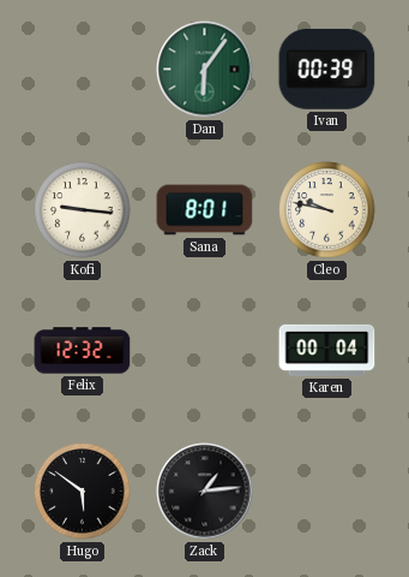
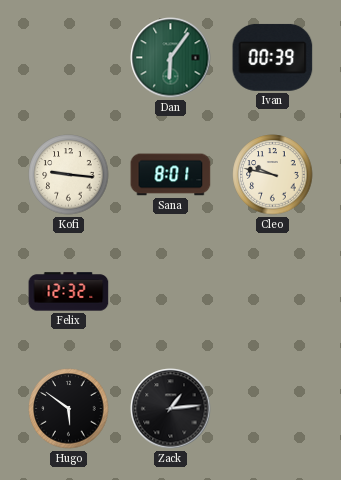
Karen: 00:04 -> none (327, 350)
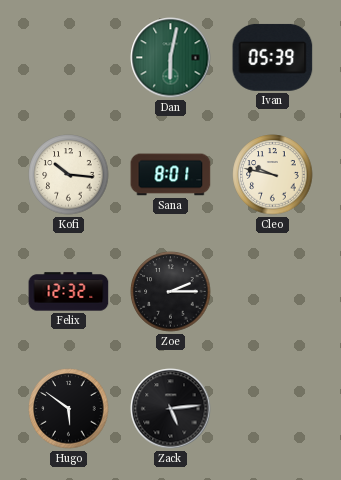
Dan: 6:06 -> 6:02 (171, 58)
Ivan: 00:39 -> 05:39 (273, 57)
Kofi: 9:16 -> 10:16 (69, 175)
Zoe: none -> 2:15 (171, 292)
Zack: 1:14 -> 5:14 (171, 409)
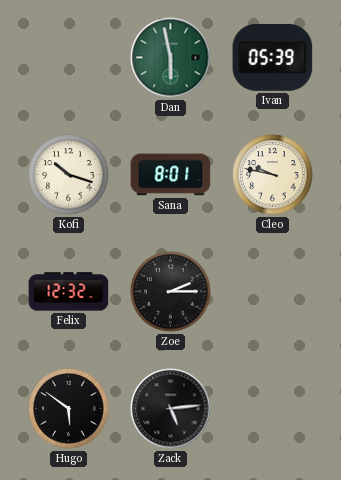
Dan: 6:02 -> 5:58 (171, 58)
Kofi: 10:16 -> 10:18 (69, 175)
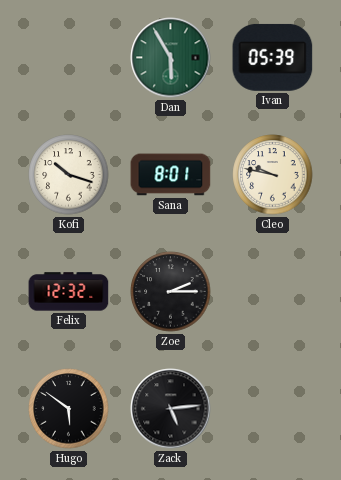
Dan: 5:58 -> 5:55 (171, 58)
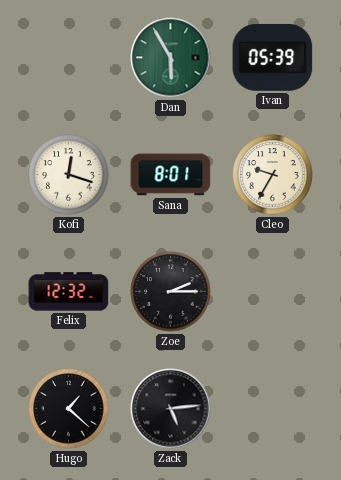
Kofi: 10:18 -> 12:18 (69, 175)
Cleo: 9:47 -> 9:35 (273, 175)
Hugo: 5:51 -> 1:22 (69, 409)
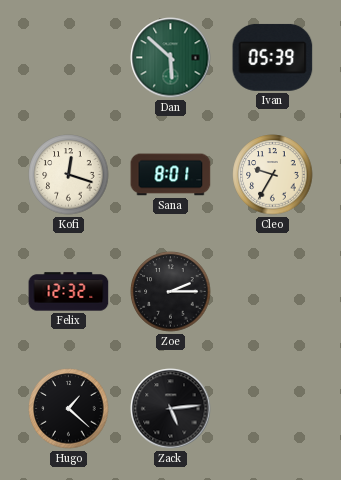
Dan: 5:55 -> 5:52 (171, 58)
